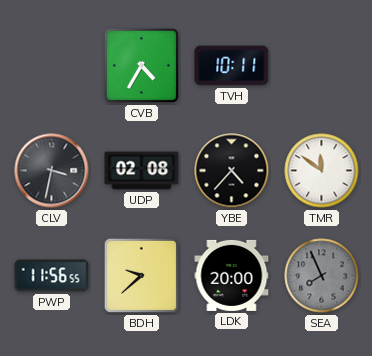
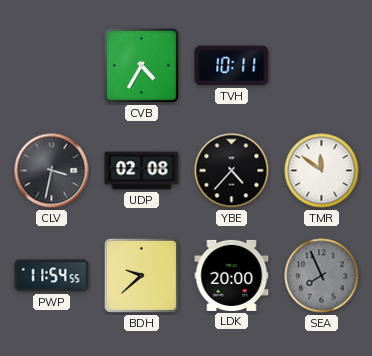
PWP: 11:56 -> 11:54 (52, 276)
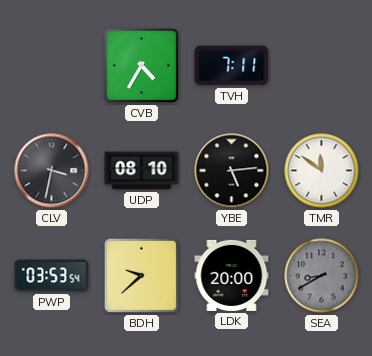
TVH: 10:11 -> 7:11 (232, 66)
UDP: 02:08 -> 08:10 (142, 171)
YBE: 4:37 -> 5:14 (232, 171)
PWP: 11:54 -> 03:53 (52, 276)
SEA: 7:56 -> 8:40 (322, 276)
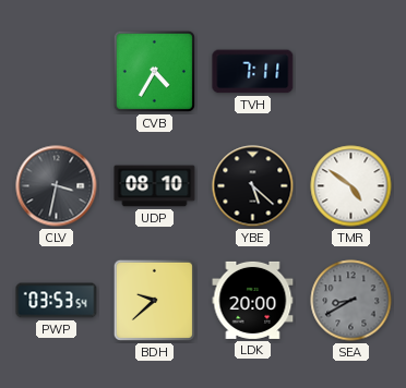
YBE: 5:14 -> 5:22 (253, 186)
TMR: 11:51 -> 4:51 (351, 186)
